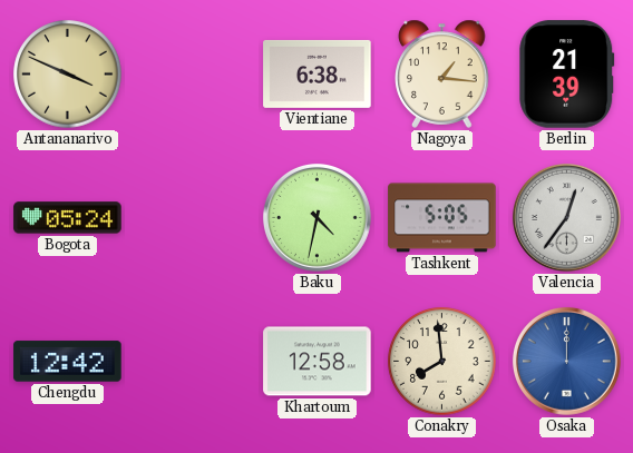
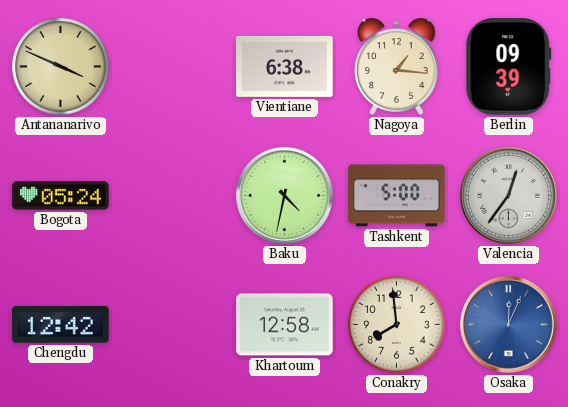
Berlin: 21:39 -> 09:39 (509, 67)
Tashkent: 5:05 -> 5:00 (397, 196)
Osaka: 12:00 -> 12:04 (509, 325)
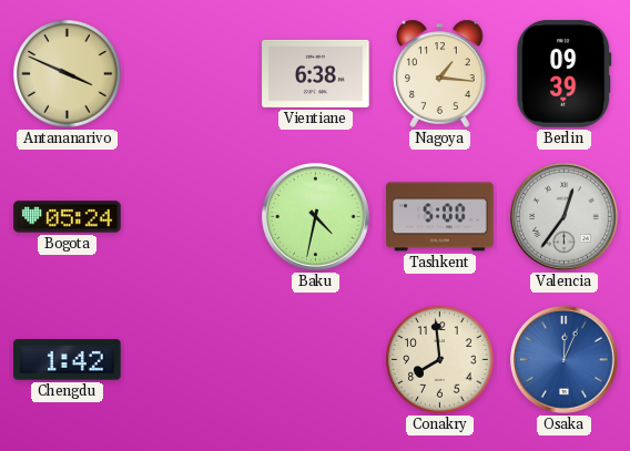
Chengdu: 12:42 -> 1:42 (68, 360)
Khartoum: 12:58 -> none (285, 325)
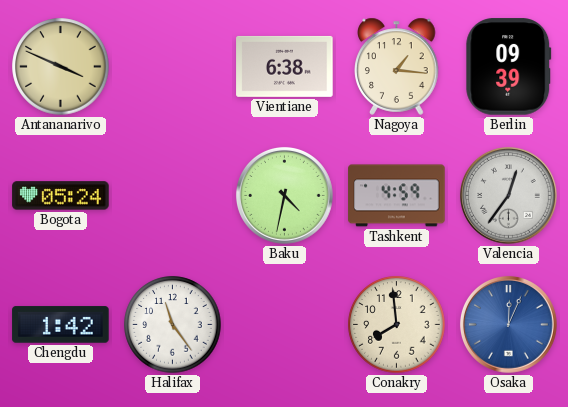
Tashkent: 5:00 -> 4:59 (397, 196)
Halifax: none -> 11:24 (173, 325)
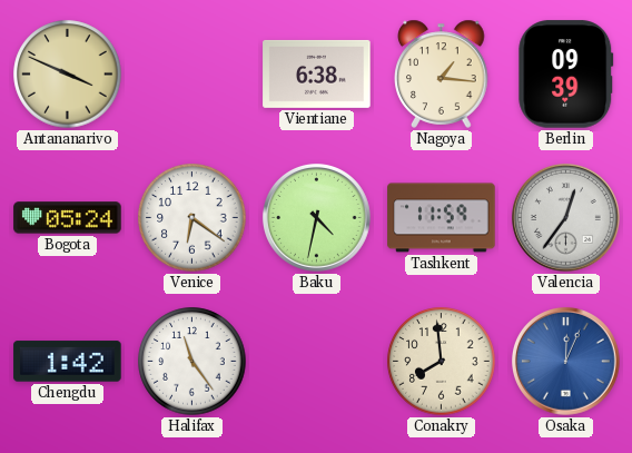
Venice: none -> 6:21 (192, 218)
Tashkent: 4:59 -> 11:59 (442, 218)
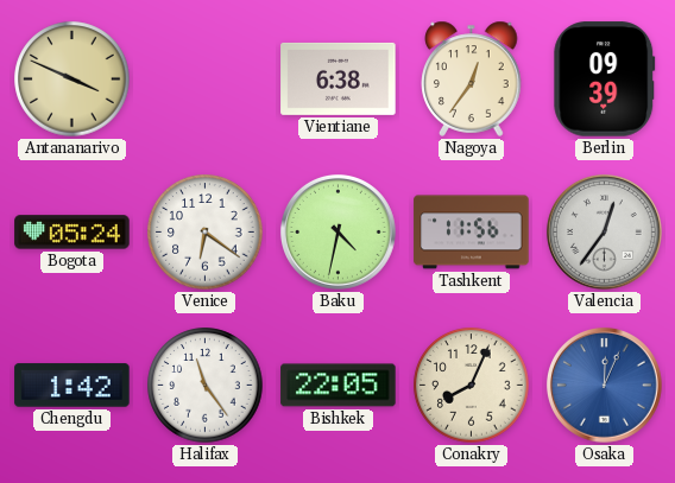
Nagoya: 1:16 -> 12:36 (472, 78)
Tashkent: 11:59 -> 11:56 (472, 233)
Bishkek: none -> 22:05 (339, 386)
Conakry: 7:59 -> 8:04 (472, 386)
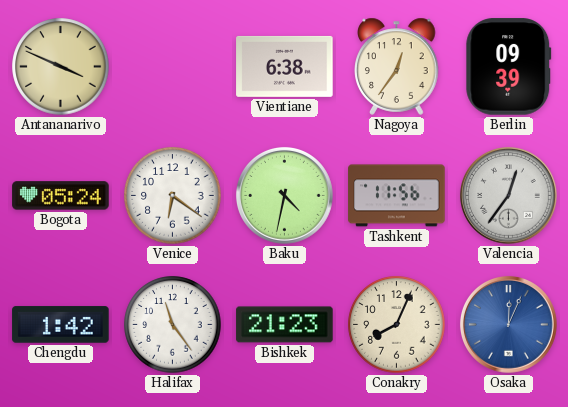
Bishkek: 22:05 -> 21:23 (285, 325)
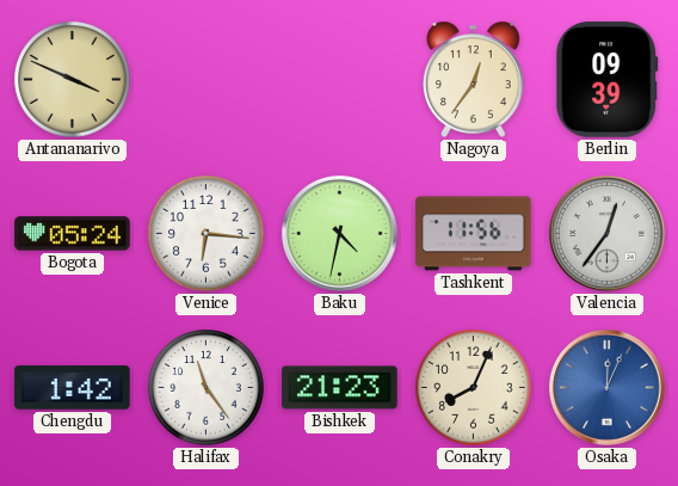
Vientiane: 6:38 -> none (285, 66)
Venice: 6:21 -> 6:16 (207, 234)
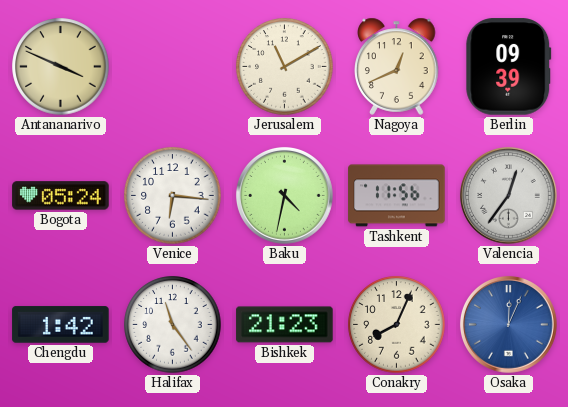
Jerusalem: none -> 11:10 (285, 67)
Nagoya: 12:36 -> 12:41 (397, 66)
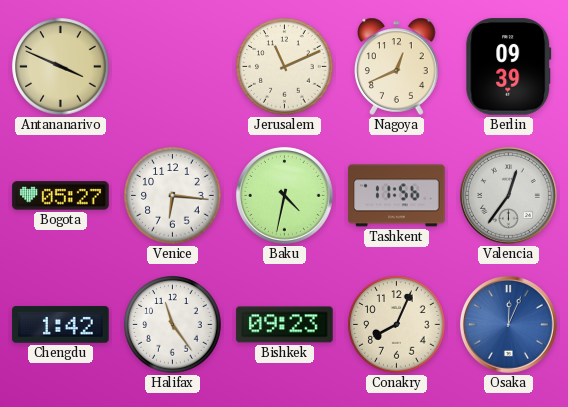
Jerusalem: 11:10 -> 11:11 (285, 67)
Bogota: 05:24 -> 05:27 (61, 196)
Bishkek: 21:23 -> 09:23 (285, 325)
